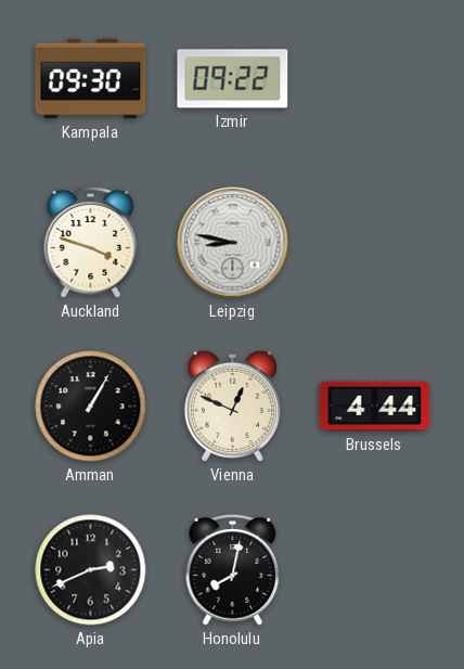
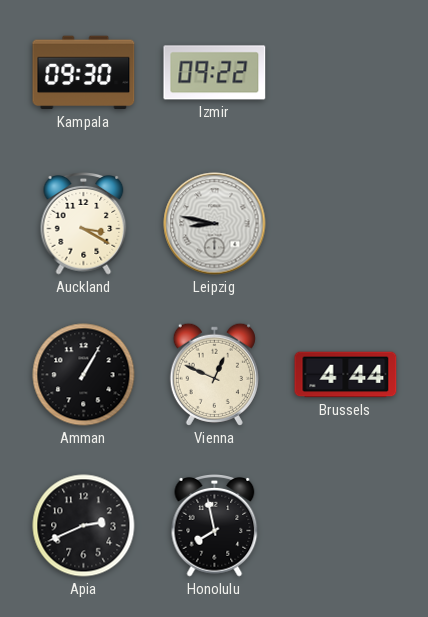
Auckland: 3:48 -> 3:20 (84, 224)
Honolulu: 8:02 -> 7:58 (215, 526)
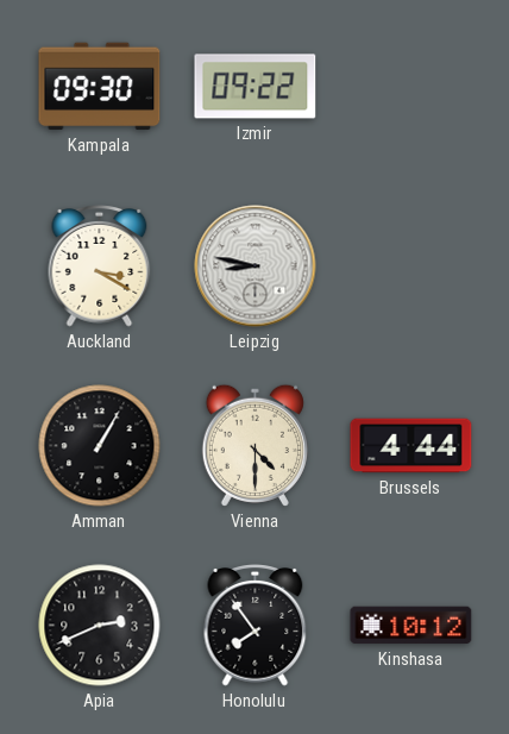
Vienna: 12:49 -> 4:30 (254, 445)
Honolulu: 7:58 -> 7:54 (256, 626)
Kinshasa: none -> 10:12 (411, 626)
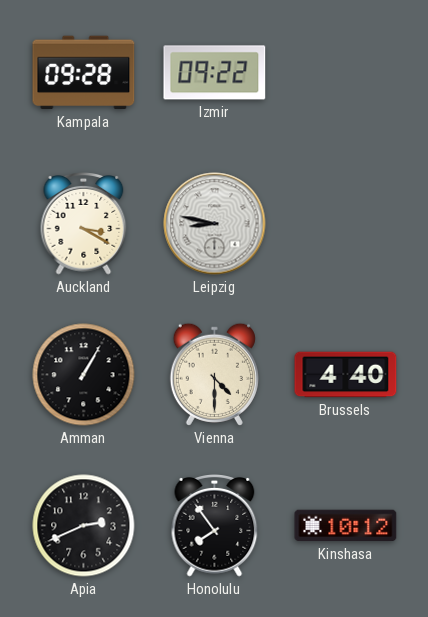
Kampala: 09:30 -> 09:28 (84, 73)
Brussels: 4:44 -> 4:40 (346, 375)
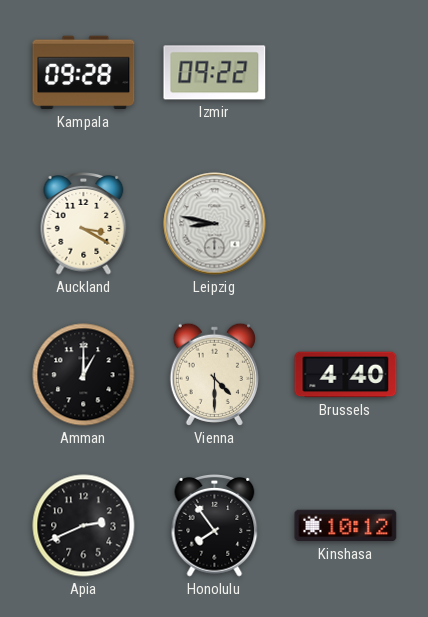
Amman: 1:05 -> 1:00 (84, 375)
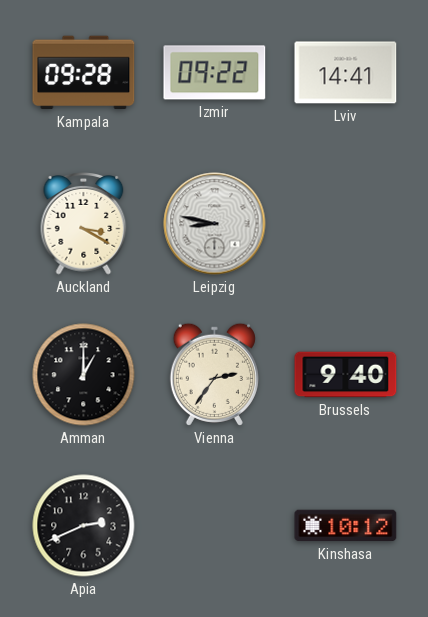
Lviv: none -> 14:41 (346, 73)
Vienna: 4:30 -> 2:36 (214, 374)
Brussels: 4:40 -> 9:40 (346, 375)
Honolulu: 7:54 -> none (215, 526)
